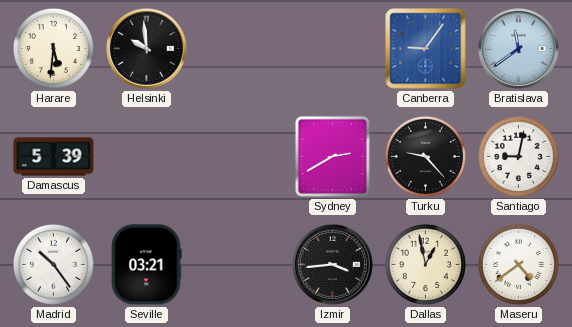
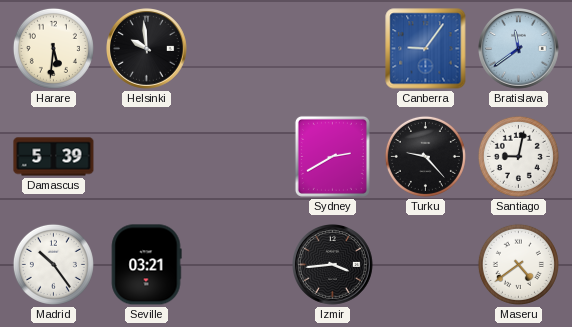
Dallas: 12:58 -> none (425, 264)
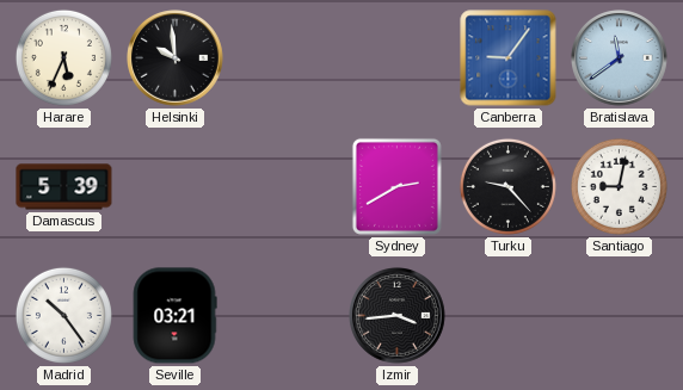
Harare: 5:31 -> 5:34 (63, 57)
Maseru: 4:39 -> none (518, 264)
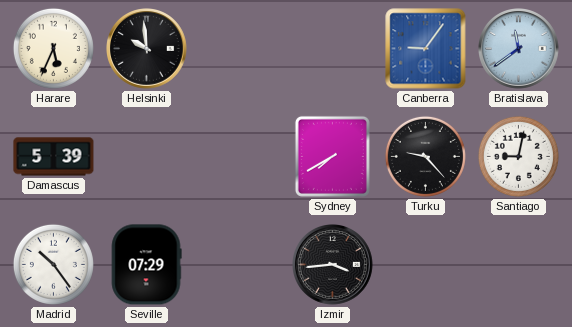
Sydney: 2:40 -> 7:40 (332, 156)
Seville: 03:21 -> 07:29 (146, 265)
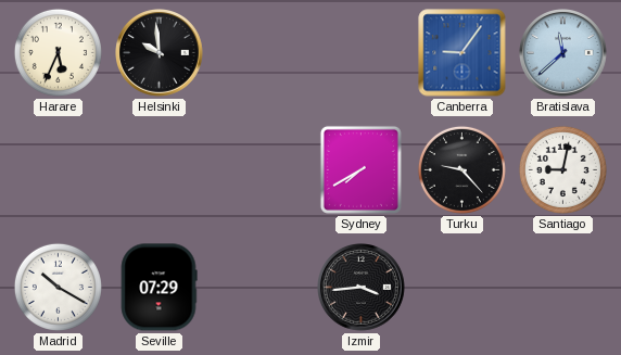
Bratislava: 11:39 -> 11:38 (563, 53)
Damascus: 5:39 -> none (54, 157)
Madrid: 10:24 -> 10:20 (58, 287)
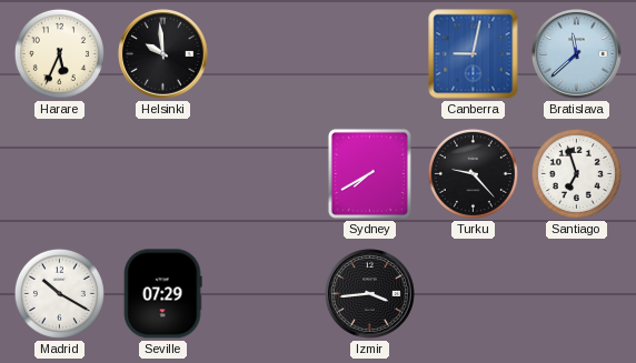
Canberra: 9:06 -> 9:02 (474, 54)
Santiago: 9:02 -> 6:57 (576, 173)
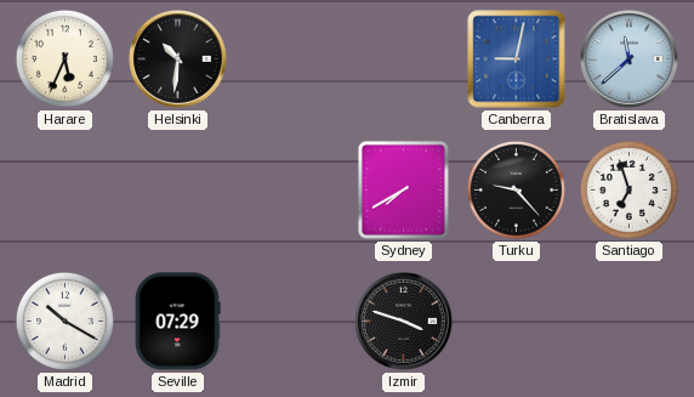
Helsinki: 9:59 -> 10:31 (178, 59)
Izmir: 3:44 -> 3:48 (404, 322)
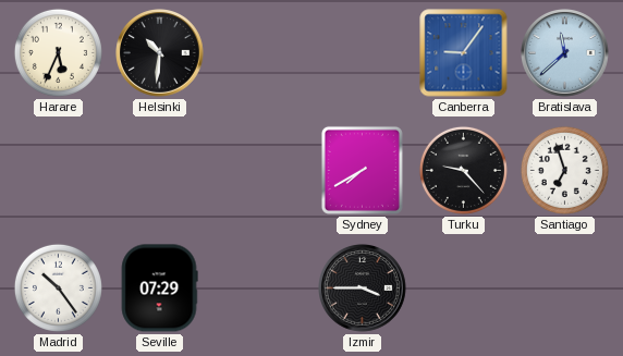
Canberra: 9:02 -> 9:06 (464, 53)
Madrid: 10:20 -> 10:24 (58, 287)
Izmir: 3:48 -> 3:45 (363, 289)
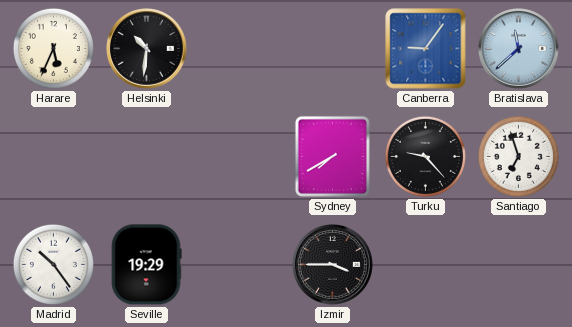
Seville: 07:29 -> 19:29 (146, 265)
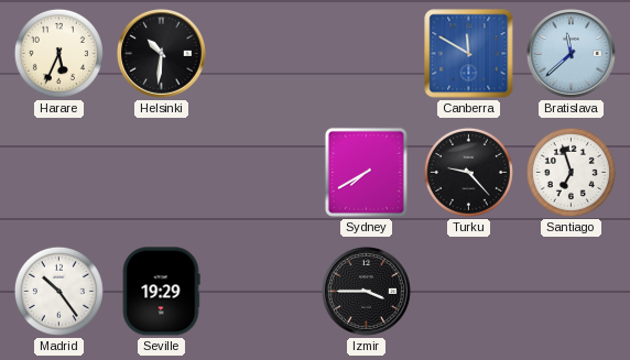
Canberra: 9:06 -> 11:50 (469, 54)
